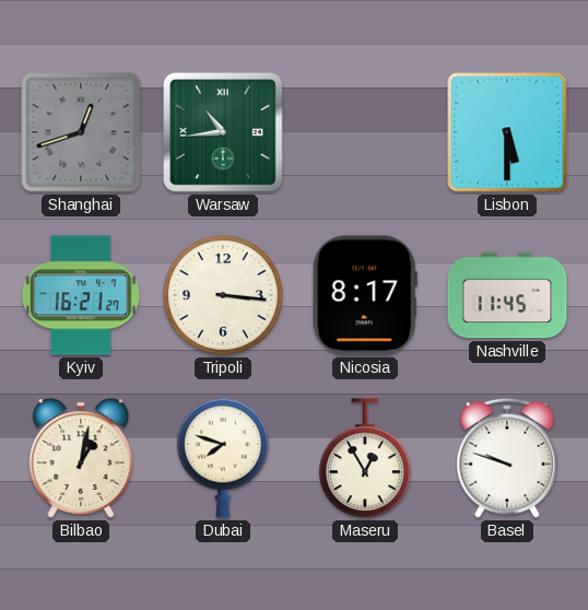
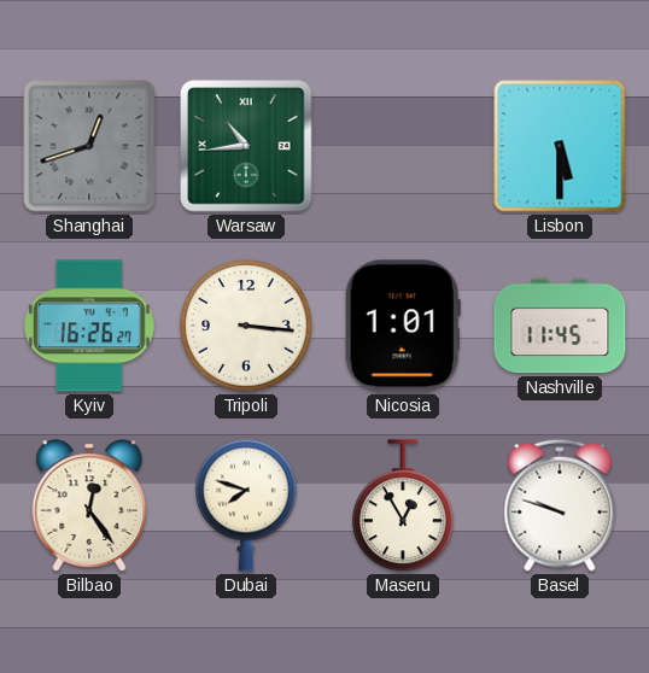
Kyiv: 16:21 -> 16:26 (89, 326)
Nicosia: 8:17 -> 1:01 (403, 326)
Bilbao: 1:02 -> 12:24 (89, 505)
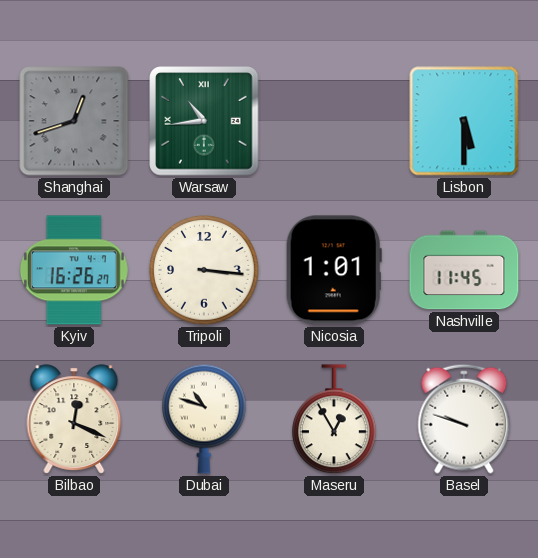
Bilbao: 12:24 -> 12:19 (74, 419)
Dubai: 7:48 -> 10:48 (205, 419)
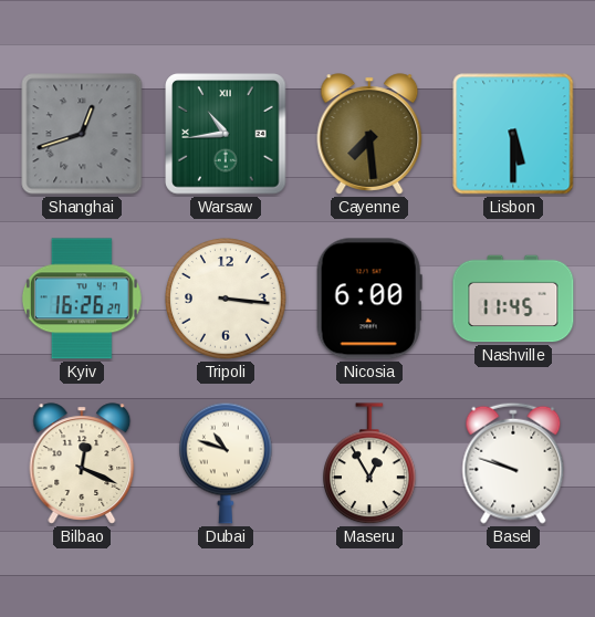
Cayenne: none -> 7:29 (369, 134)
Nicosia: 1:01 -> 6:00 (369, 299)
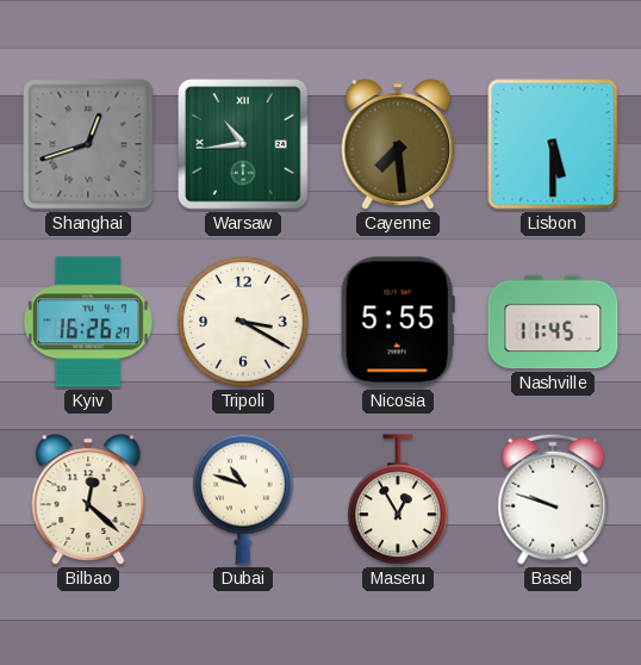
Tripoli: 3:16 -> 3:20 (243, 322)
Nicosia: 6:00 -> 5:55 (398, 322)
Bilbao: 12:19 -> 12:22 (88, 499)
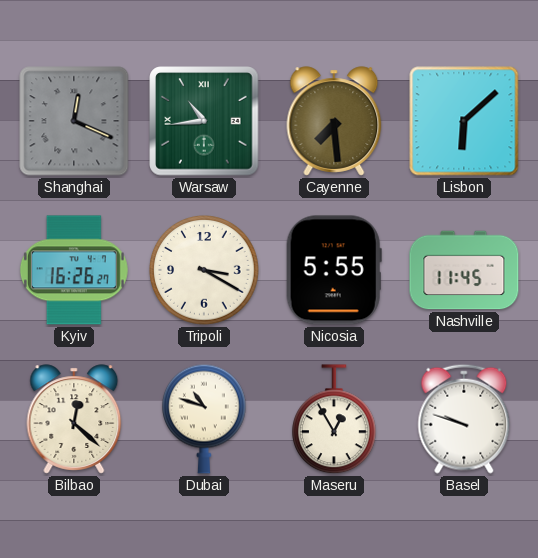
Shanghai: 12:42 -> 12:19 (74, 121)
Lisbon: 5:30 -> 6:08 (464, 121)
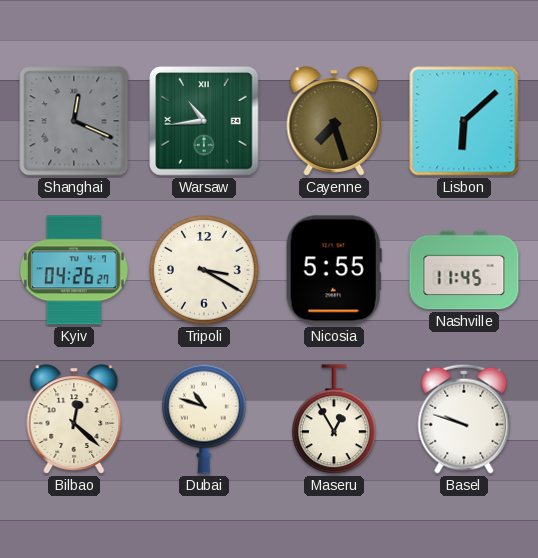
Cayenne: 7:29 -> 7:27 (334, 121)
Kyiv: 16:26 -> 04:26 (74, 270)
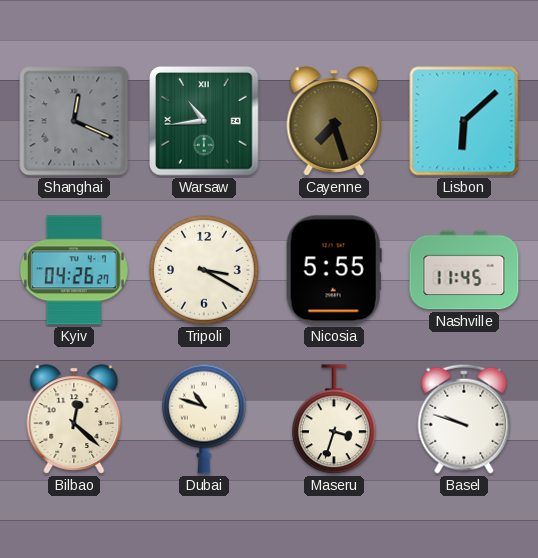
Maseru: 12:55 -> 3:33 (335, 420)
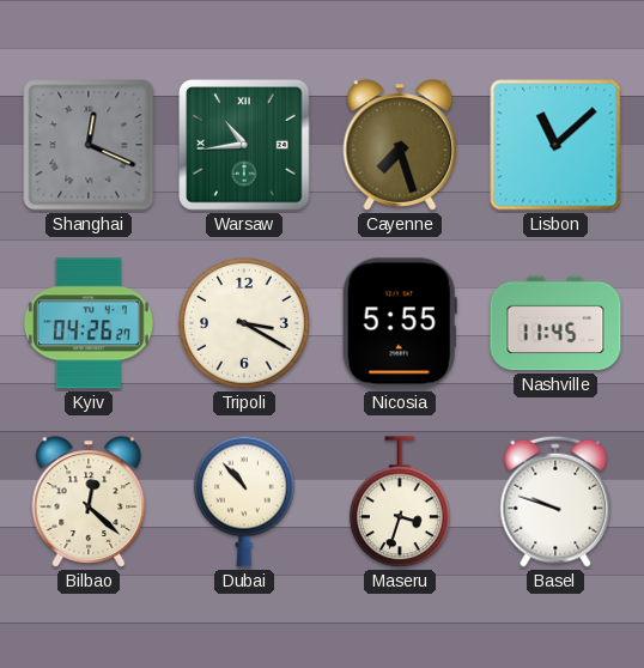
Lisbon: 6:08 -> 11:08 (555, 145)
Dubai: 10:48 -> 10:53 (245, 502)
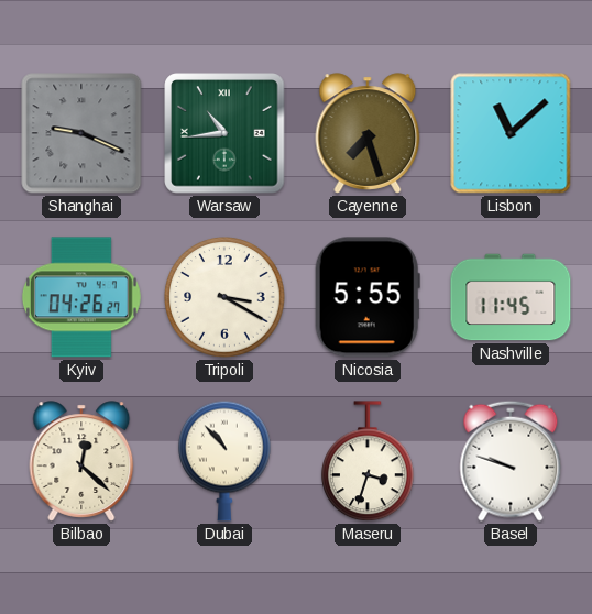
Shanghai: 12:19 -> 9:19 (81, 133)
